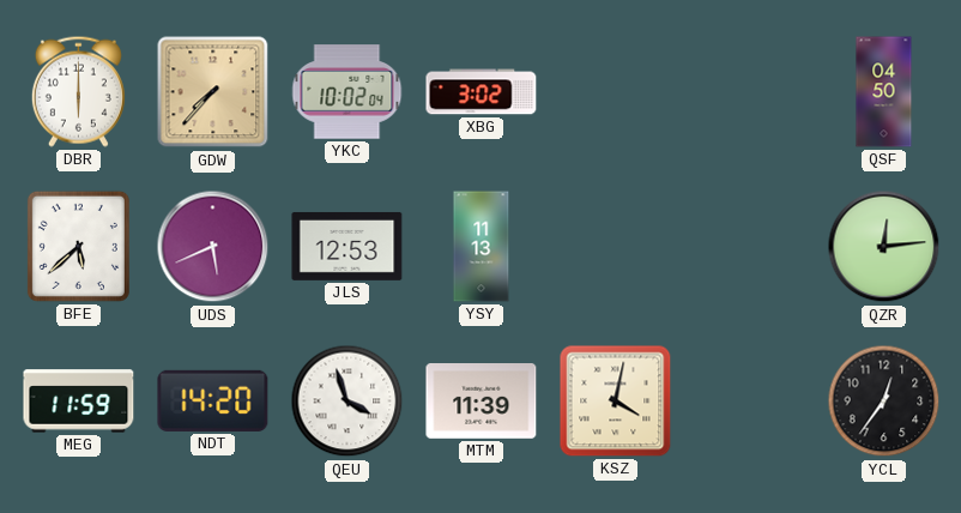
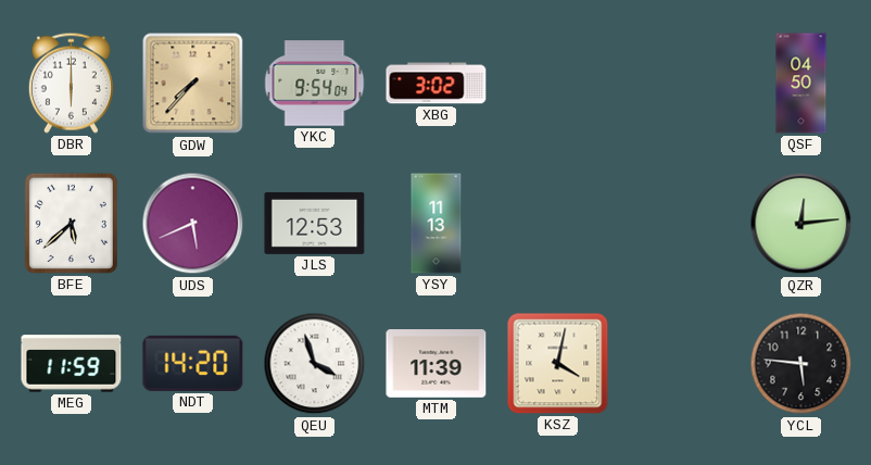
YKC: 10:02 -> 9:54 (315, 84)
YCL: 12:36 -> 5:46 (801, 364)
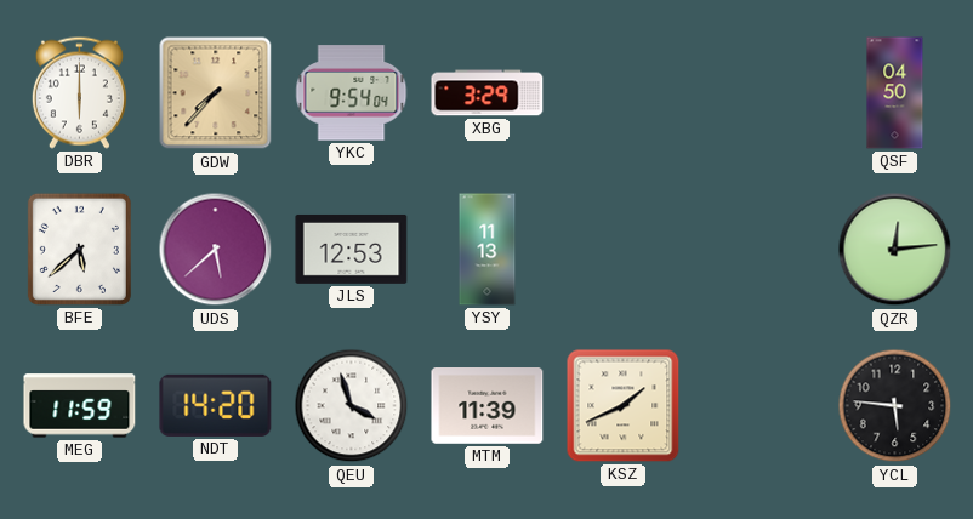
XBG: 3:02 -> 3:29 (488, 93)
UDS: 5:41 -> 5:38 (216, 250)
KSZ: 4:02 -> 1:41 (624, 406)
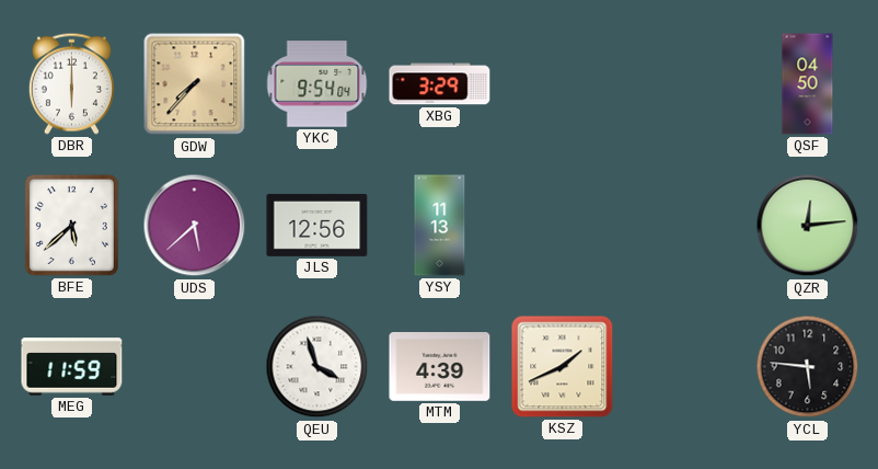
JLS: 12:53 -> 12:56 (317, 225)
NDT: 14:20 -> none (216, 405)
MTM: 11:39 -> 4:39 (440, 367)
